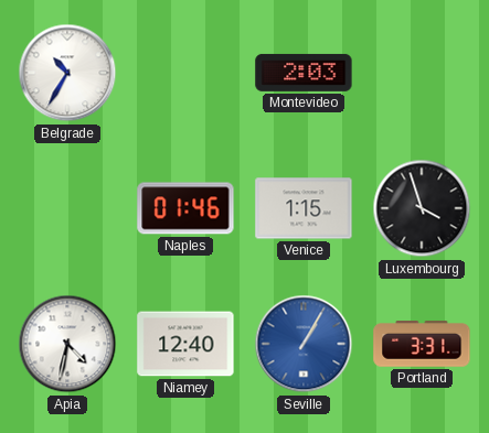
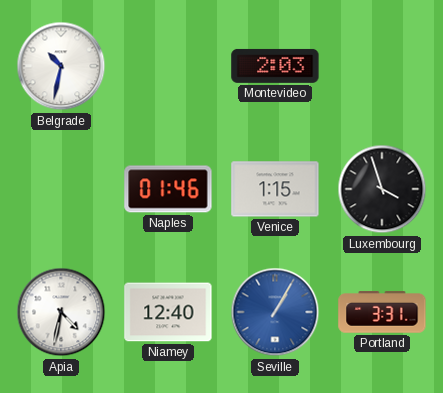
Belgrade: 10:35 -> 10:32 (61, 66)
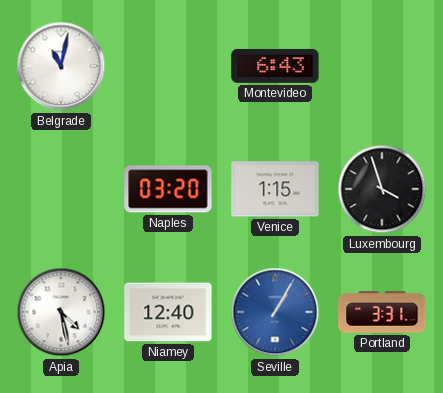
Belgrade: 10:32 -> 11:02 (61, 66)
Montevideo: 2:03 -> 6:43 (275, 66)
Naples: 01:46 -> 03:20 (168, 189)
Apia: 4:32 -> 4:28 (61, 312)
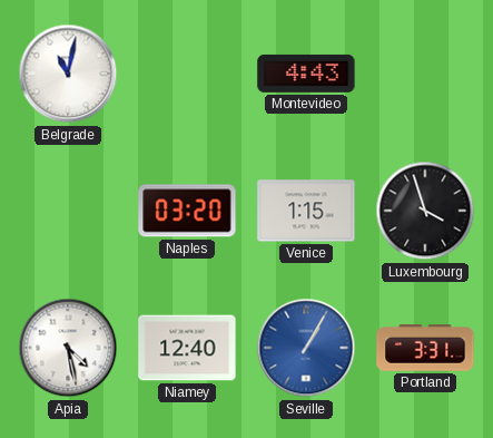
Montevideo: 6:43 -> 4:43 (306, 74)
